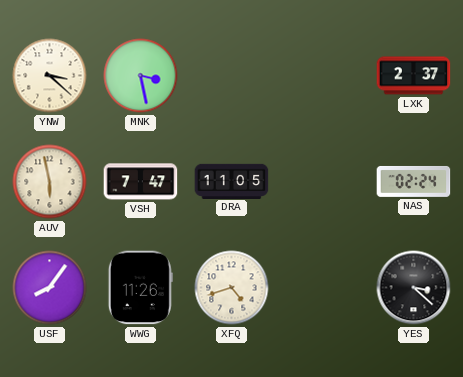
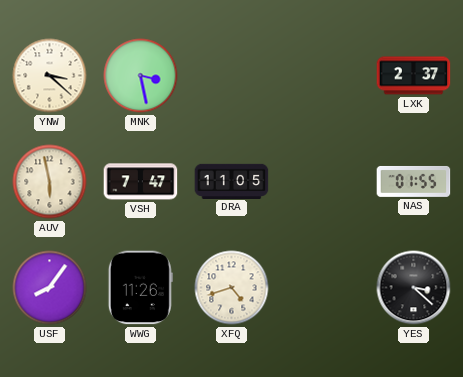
NAS: 02:24 -> 01:55 (414, 181)
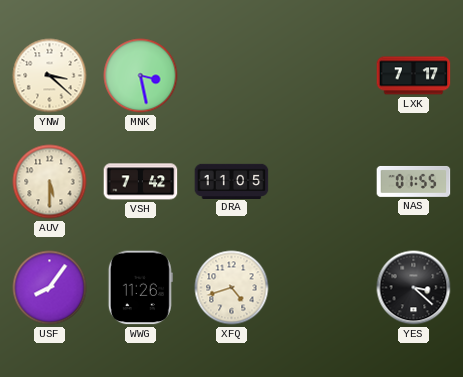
LXK: 2:37 -> 7:17 (414, 76)
AUV: 5:58 -> 5:30 (50, 182)
VSH: 7:47 -> 7:42 (141, 182)
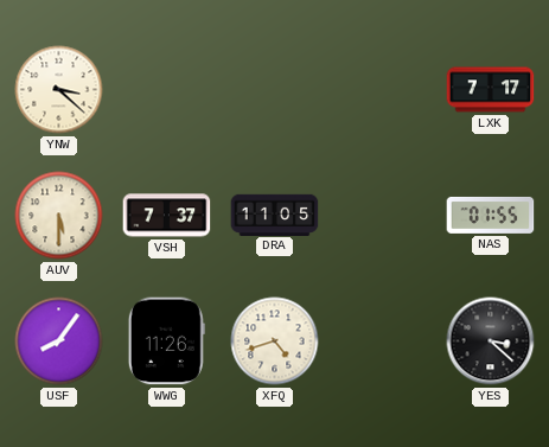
MNK: 3:28 -> none (141, 76)
VSH: 7:42 -> 7:37 (167, 216)
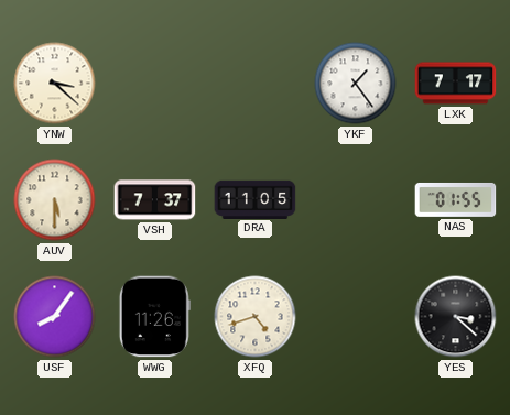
YKF: none -> 1:24 (356, 84)
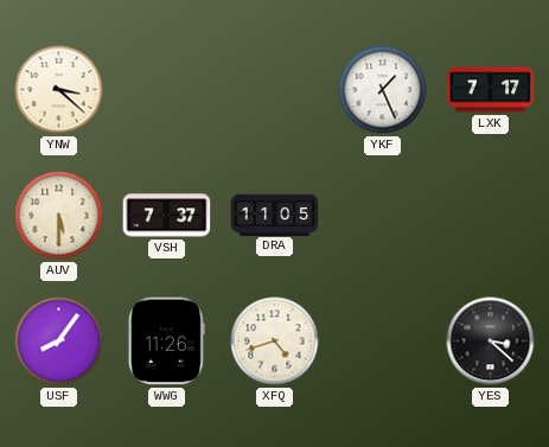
YKF: 1:24 -> 1:26 (383, 90)
NAS: 01:55 -> none (456, 199)
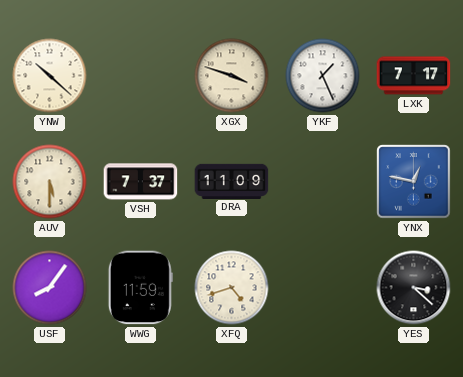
YNW: 3:22 -> 10:22 (50, 76)
XGX: none -> 3:48 (232, 76)
DRA: 11:05 -> 11:09 (232, 181)
YNX: none -> 12:47 (414, 182)
WWG: 11:26 -> 11:59 (140, 288)
